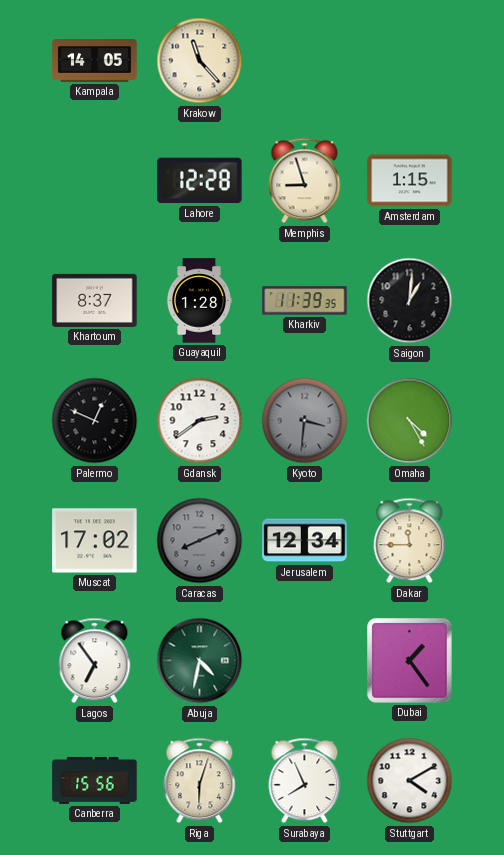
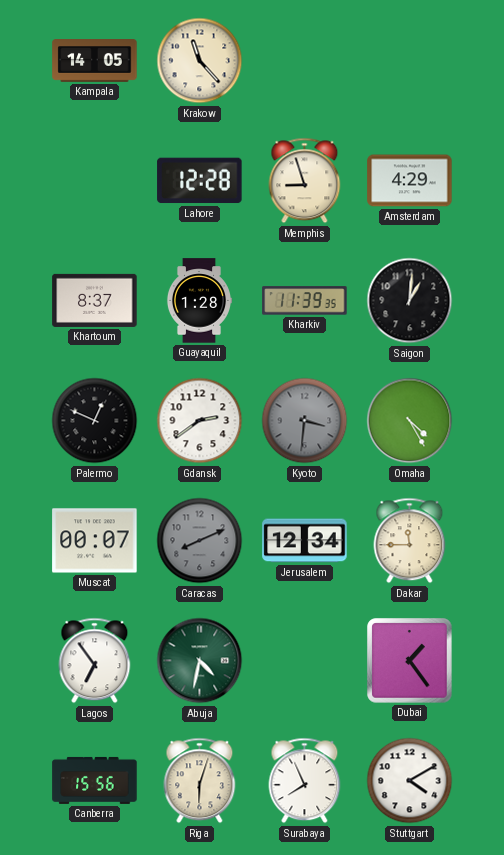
Amsterdam: 1:15 -> 4:29 (410, 181)
Muscat: 17:02 -> 00:07 (95, 541)
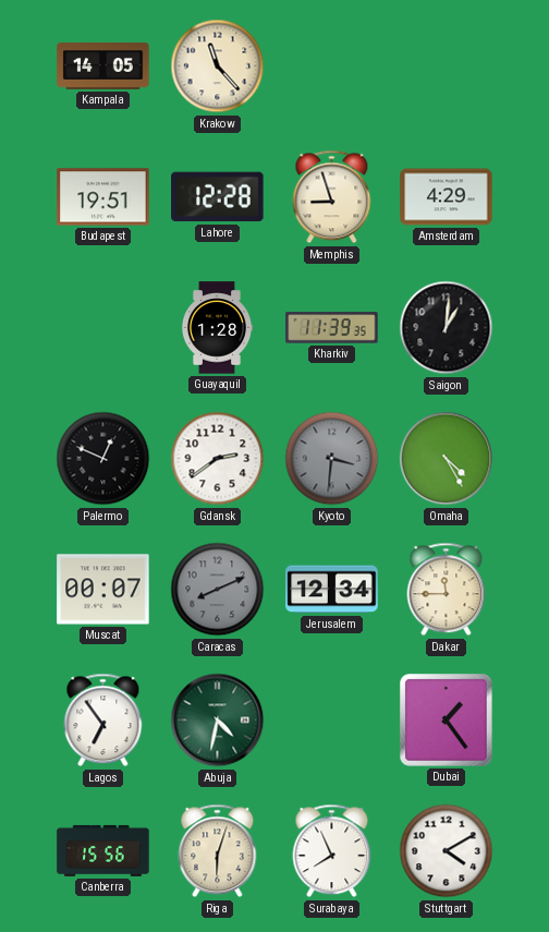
Budapest: none -> 19:51 (103, 197)
Khartoum: 8:37 -> none (95, 300)
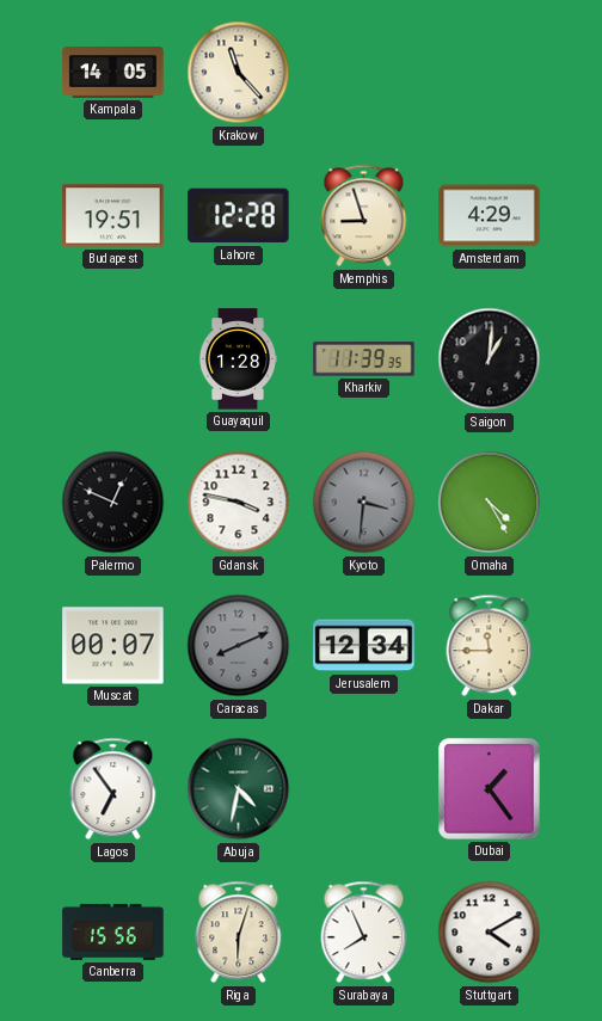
Gdansk: 2:39 -> 3:47 (239, 503)
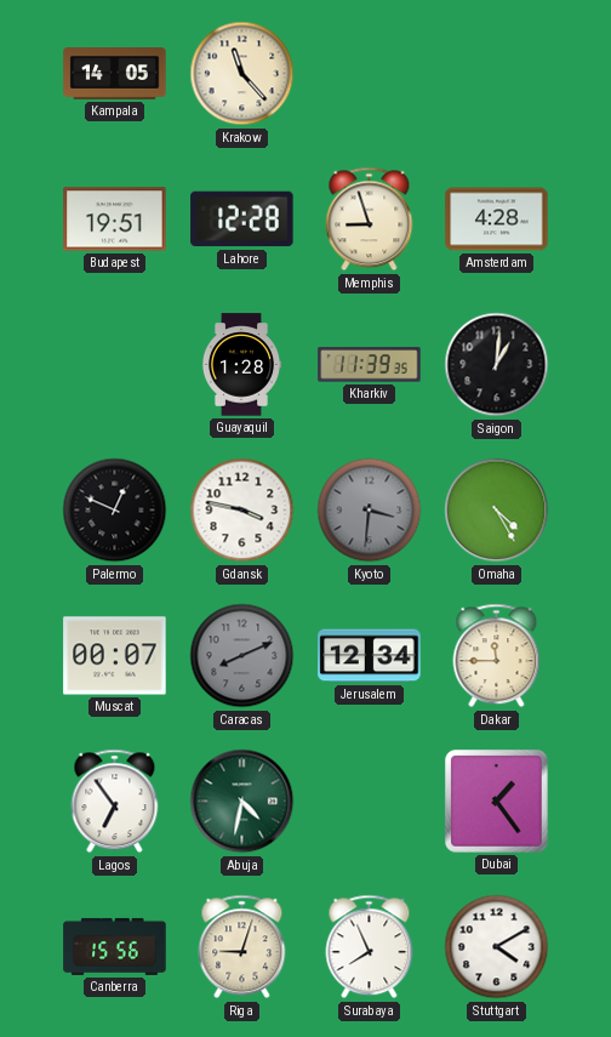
Amsterdam: 4:29 -> 4:28 (497, 220)
Riga: 6:03 -> 9:03 (242, 947)
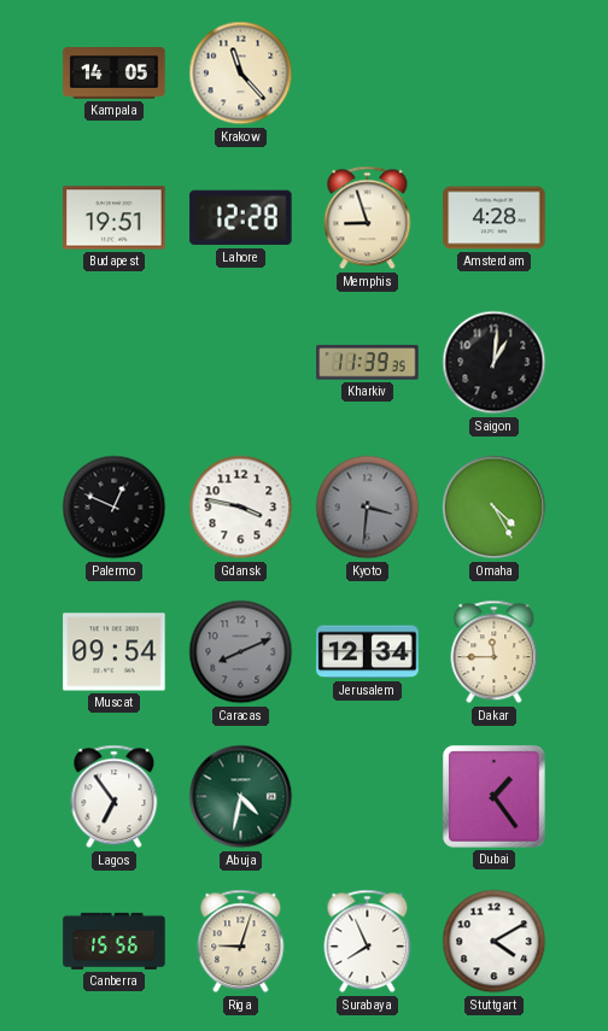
Guayaquil: 1:28 -> none (240, 365)
Muscat: 00:07 -> 09:54 (115, 652)
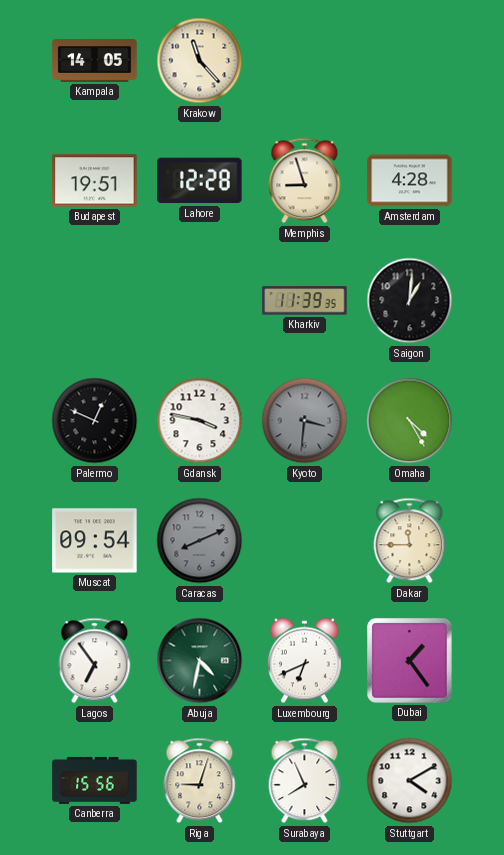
Jerusalem: 12:34 -> none (368, 652)
Luxembourg: none -> 6:41 (304, 661)
